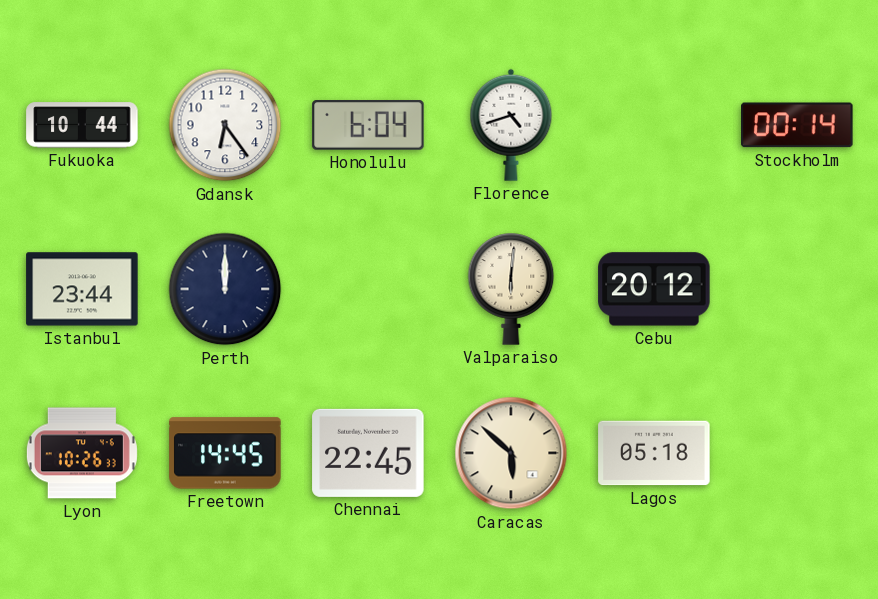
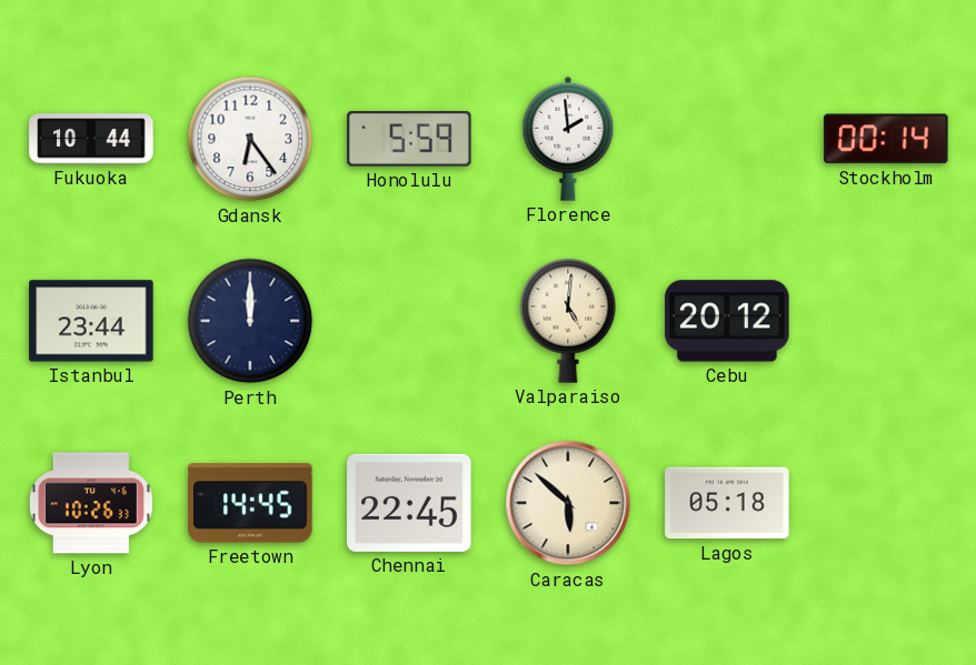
Honolulu: 6:04 -> 5:59 (409, 139)
Florence: 4:42 -> 1:59 (568, 139)
Valparaiso: 6:01 -> 5:01 (568, 321)
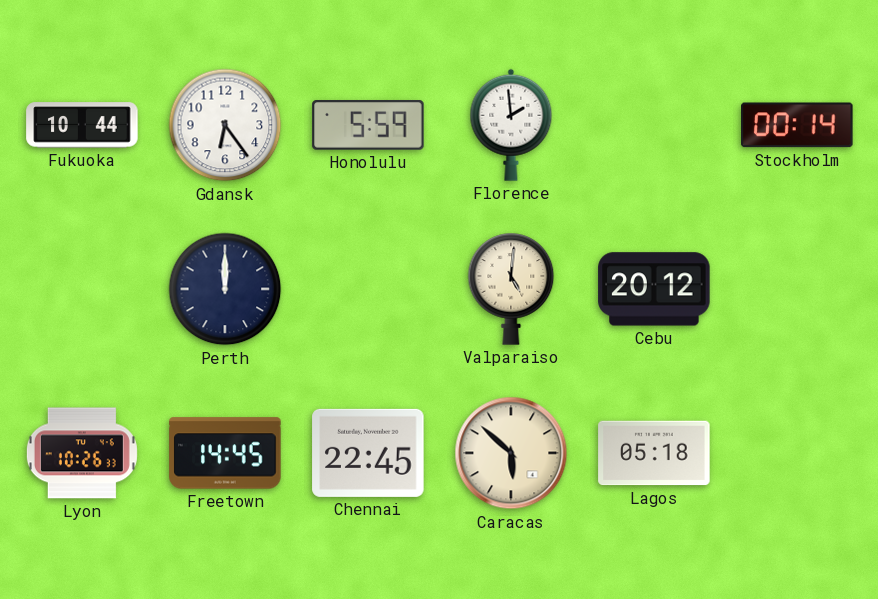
Istanbul: 23:44 -> none (91, 321)
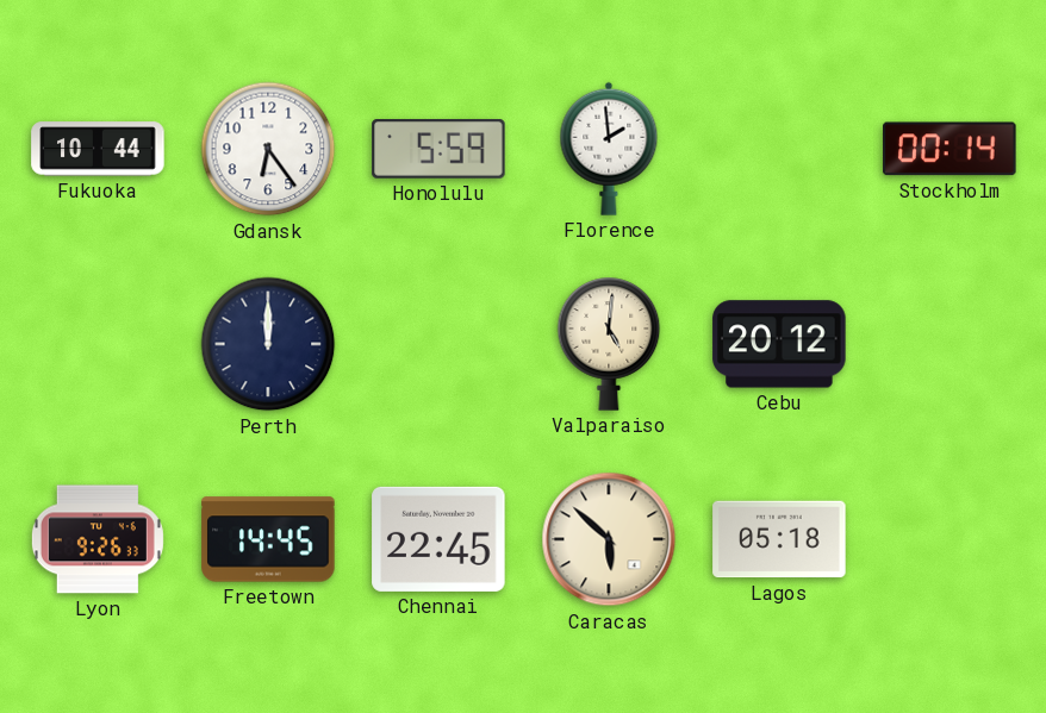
Lyon: 10:26 -> 9:26 (98, 539)
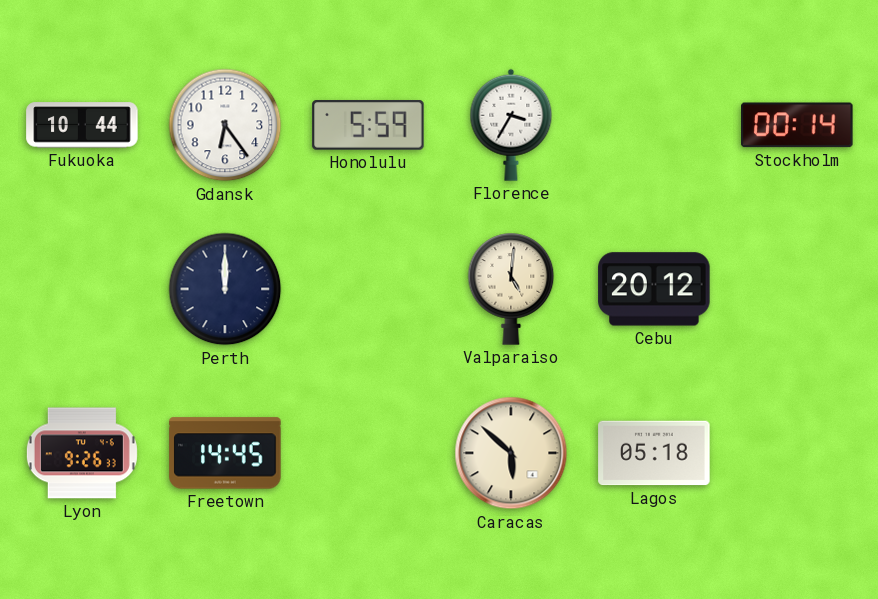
Florence: 1:59 -> 3:35 (511, 125)
Chennai: 22:45 -> none (438, 539)
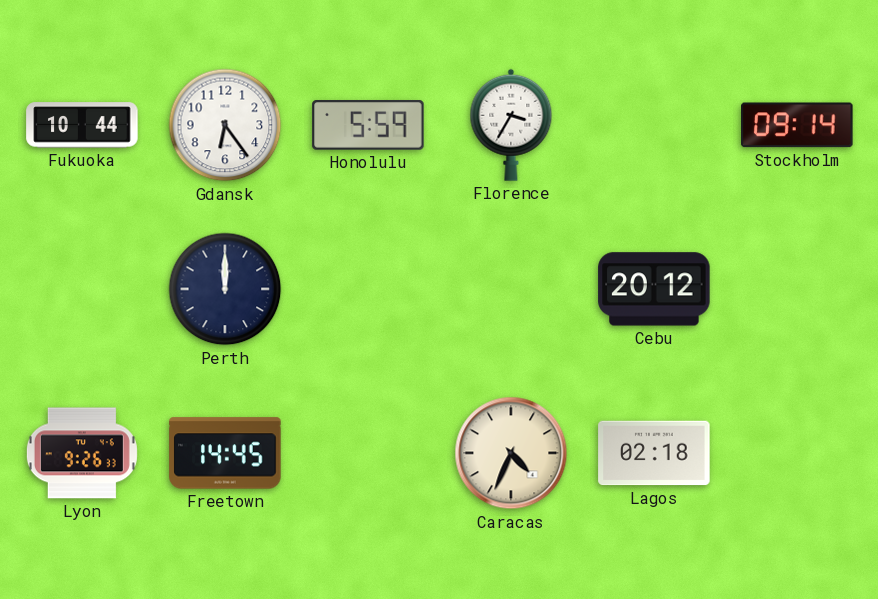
Stockholm: 00:14 -> 09:14 (797, 125)
Valparaiso: 5:01 -> none (511, 289)
Caracas: 5:52 -> 4:34 (511, 453)
Lagos: 05:18 -> 02:18 (654, 453)
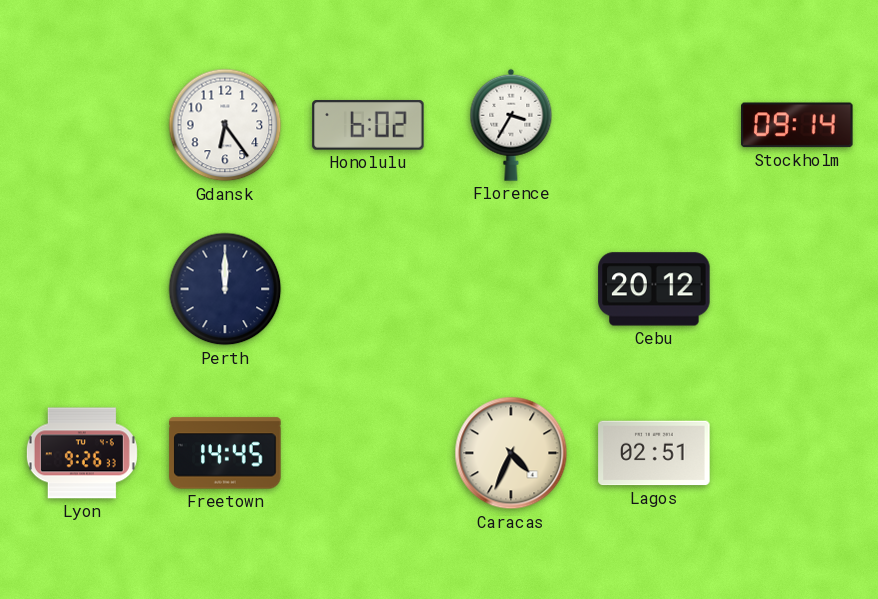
Fukuoka: 10:44 -> none (82, 125)
Honolulu: 5:59 -> 6:02 (368, 125)
Lagos: 02:18 -> 02:51 (654, 453)
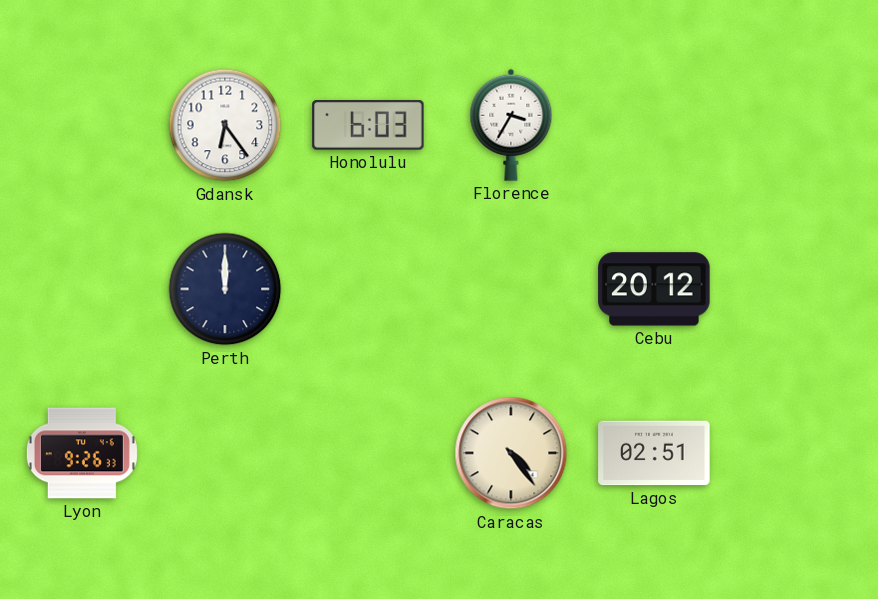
Honolulu: 6:02 -> 6:03 (368, 125)
Stockholm: 09:14 -> none (797, 125)
Freetown: 14:45 -> none (225, 453)
Caracas: 4:34 -> 4:24 (511, 453)
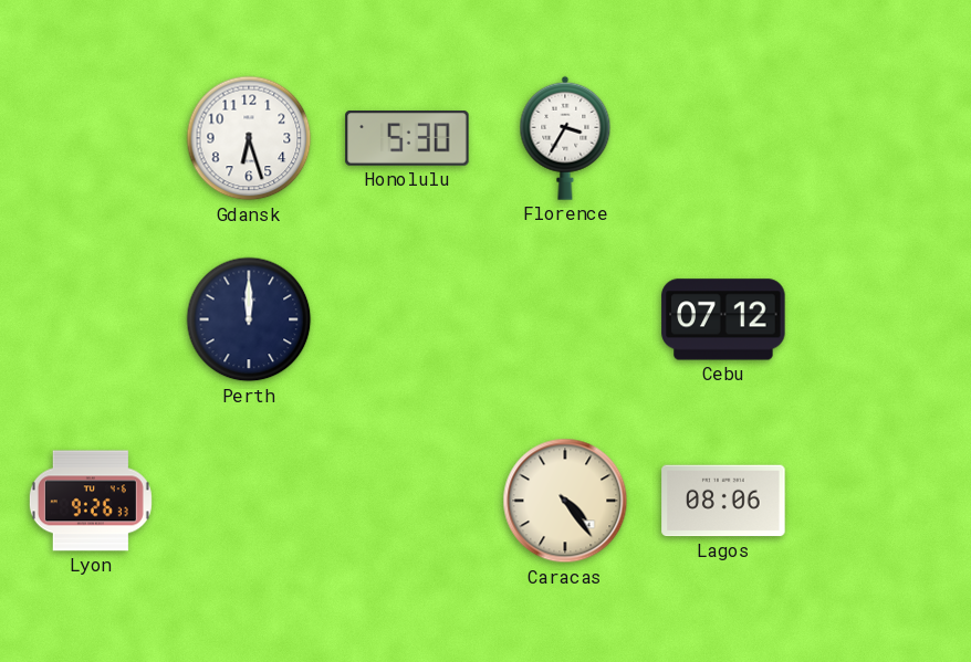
Gdansk: 6:24 -> 6:27 (249, 138)
Honolulu: 6:03 -> 5:30 (407, 138)
Cebu: 20:12 -> 07:12 (723, 319)
Lagos: 02:51 -> 08:06 (723, 501)
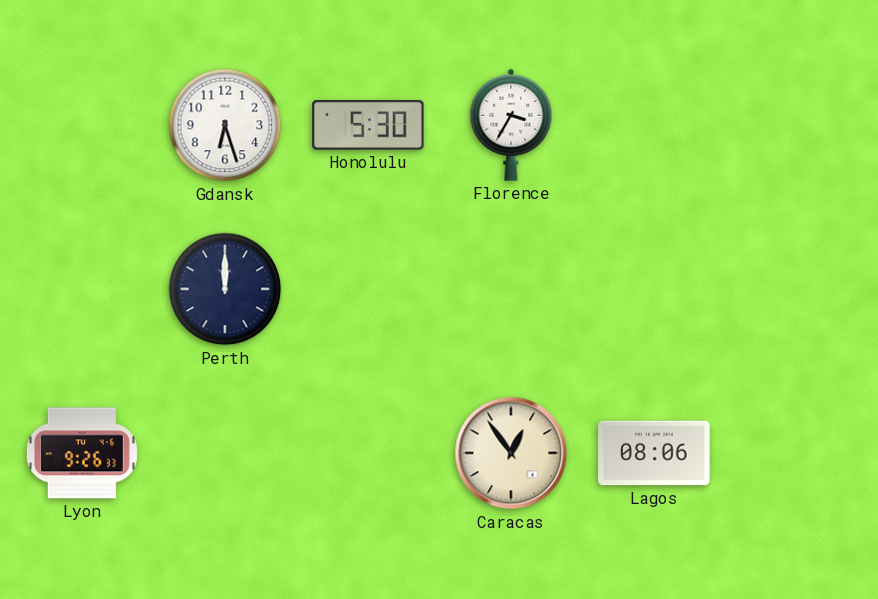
Cebu: 07:12 -> none (723, 319)
Caracas: 4:24 -> 12:54 (511, 453)
